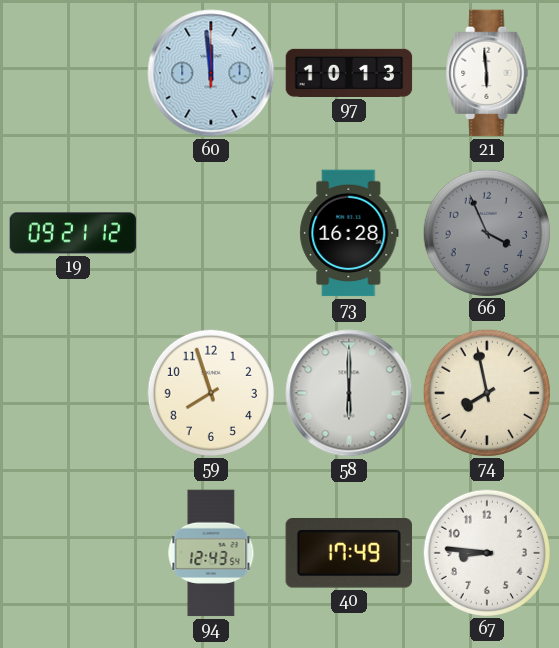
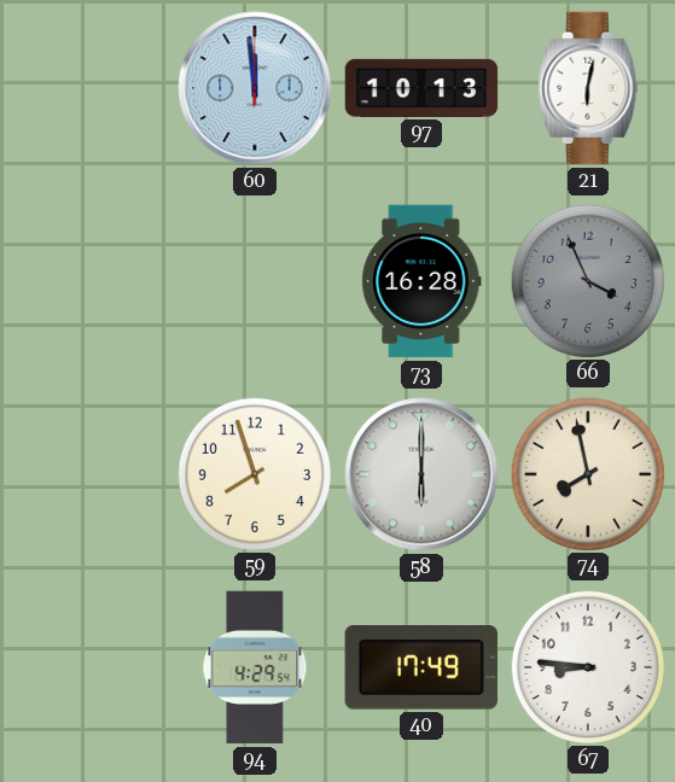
21: 5:59 -> 6:02 (588, 88)
19: 09:21 -> none (73, 233)
94: 12:43 -> 4:29 (255, 667)
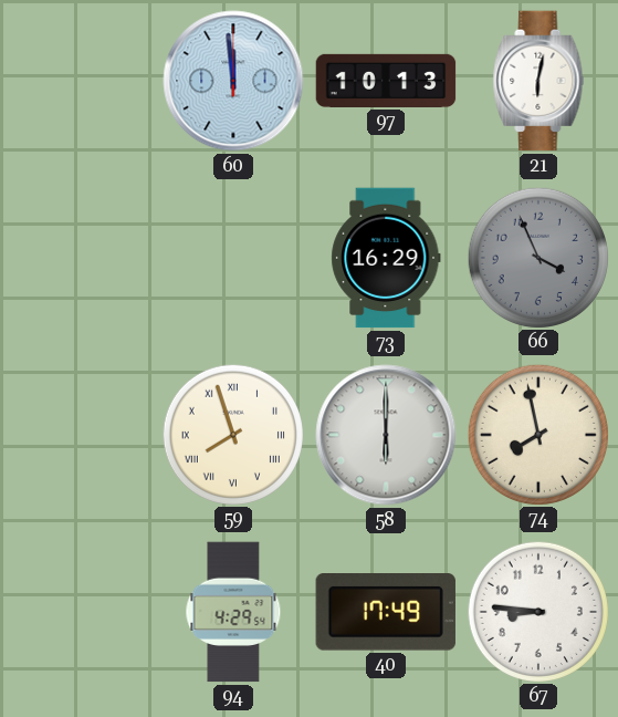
73: 16:28 -> 16:29 (386, 258)
59 numerals: Arabic -> Roman (232, 434)
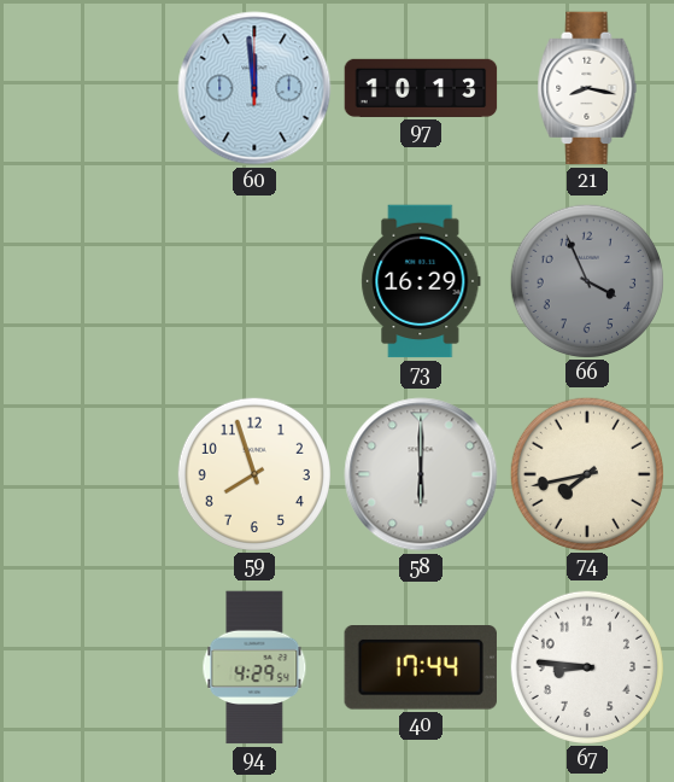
21: 6:02 -> 8:17 (587, 88)
59 numerals: Roman -> Arabic (253, 473)
74: 7:58 -> 7:43 (586, 473)
40: 17:49 -> 17:44 (421, 669)
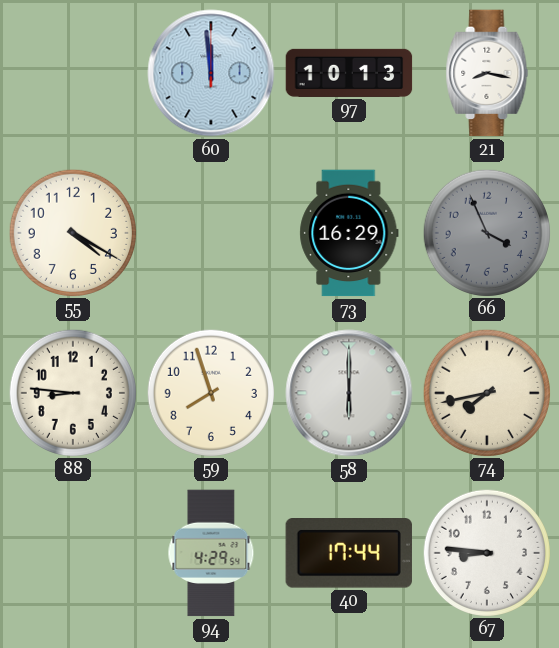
55: none -> 4:20 (72, 232)
88: none -> 8:46 (72, 392)
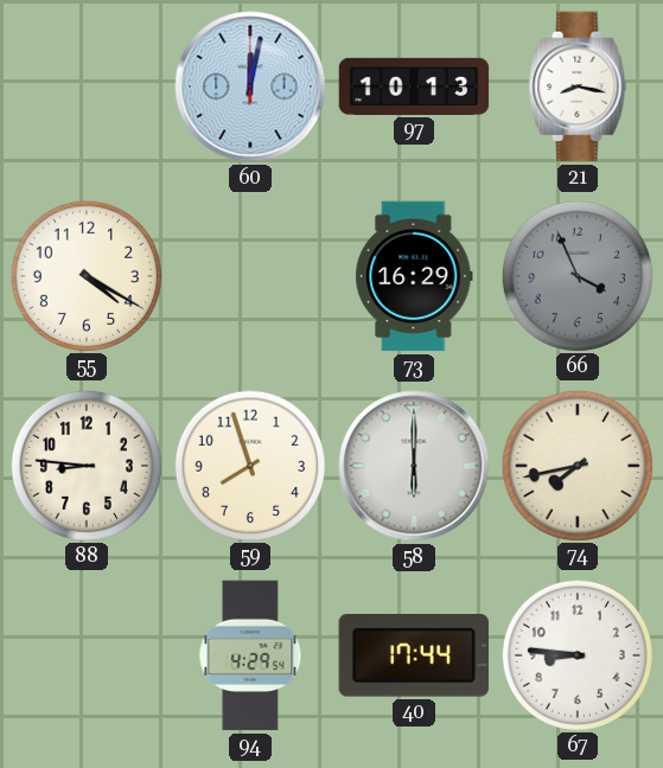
60: 11:59 -> 12:02 (250, 87)
